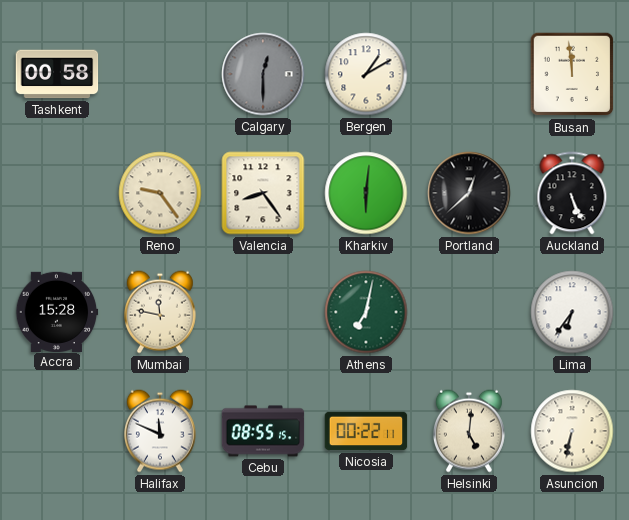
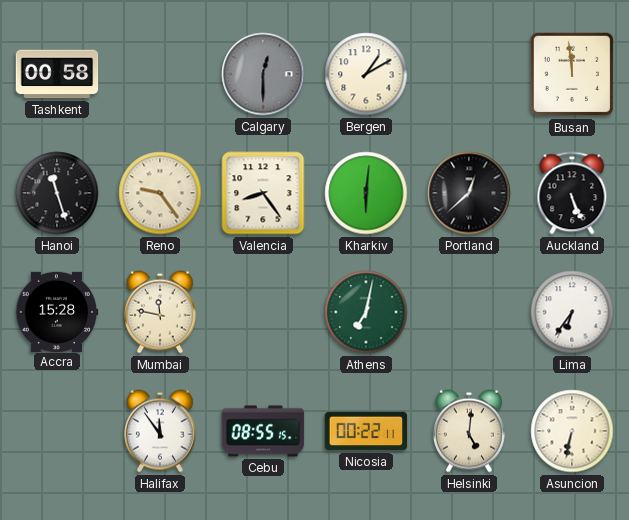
Hanoi: none -> 11:27 (57, 193)
Halifax: 11:49 -> 11:54 (160, 431)
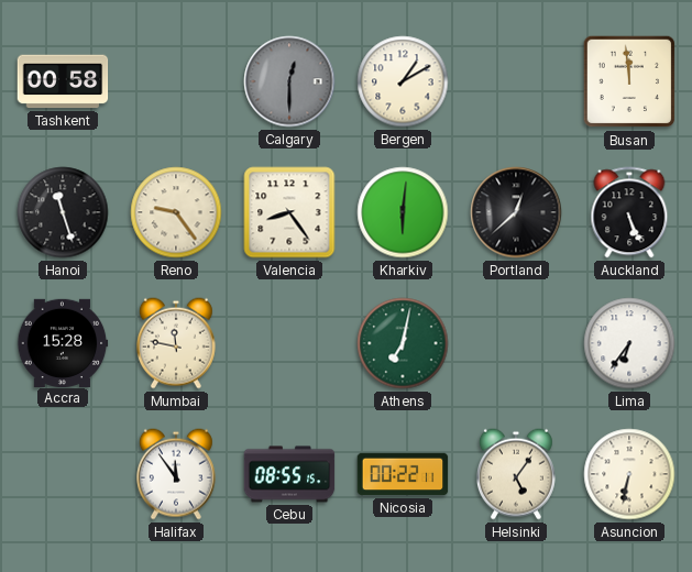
Helsinki: 5:01 -> 5:06 (516, 474)
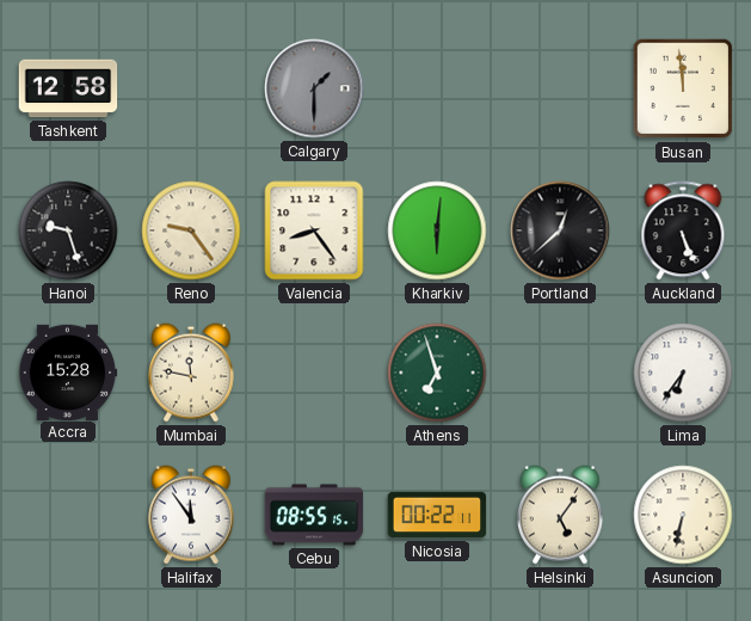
Tashkent: 00:58 -> 12:58 (68, 88)
Calgary: 12:30 -> 1:30 (314, 88)
Bergen: 1:10 -> none (403, 81)
Hanoi: 11:27 -> 9:27 (68, 230)
Athens: 7:02 -> 6:57 (437, 373)
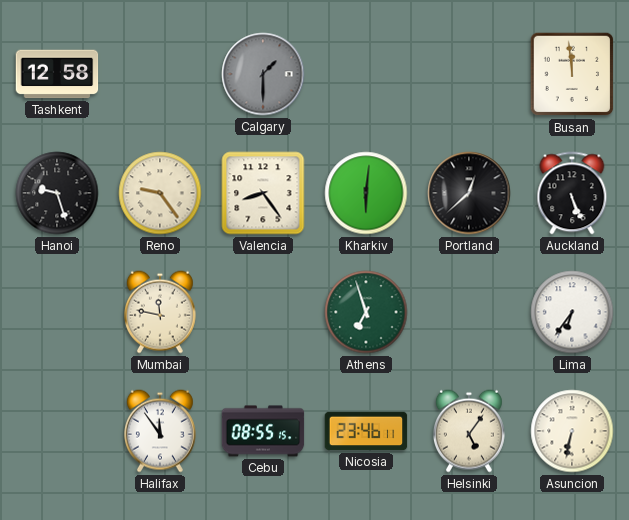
Accra: 15:28 -> none (68, 371)
Nicosia: 00:22 -> 23:46 (366, 431)
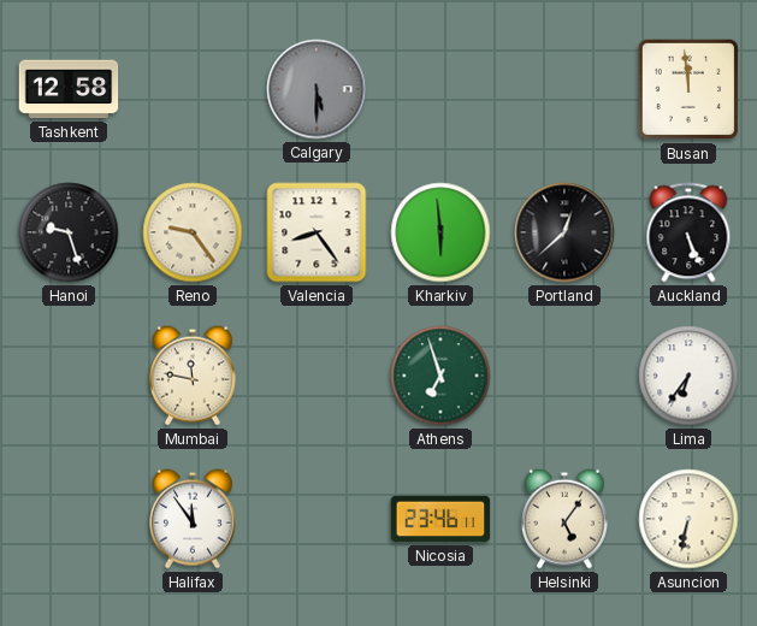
Calgary: 1:30 -> 5:30 (317, 89)
Kharkiv: 6:01 -> 5:59 (440, 232)
Cebu: 08:55 -> none (263, 431)
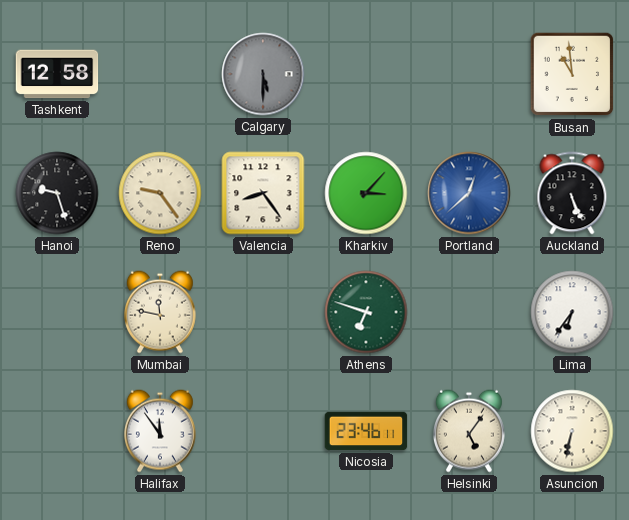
Busan: 11:59 -> 10:59 (572, 74)
Kharkiv: 5:59 -> 3:07 (366, 193)
Portland dial: black -> blue (469, 193)
Athens: 6:57 -> 6:48 (366, 312)
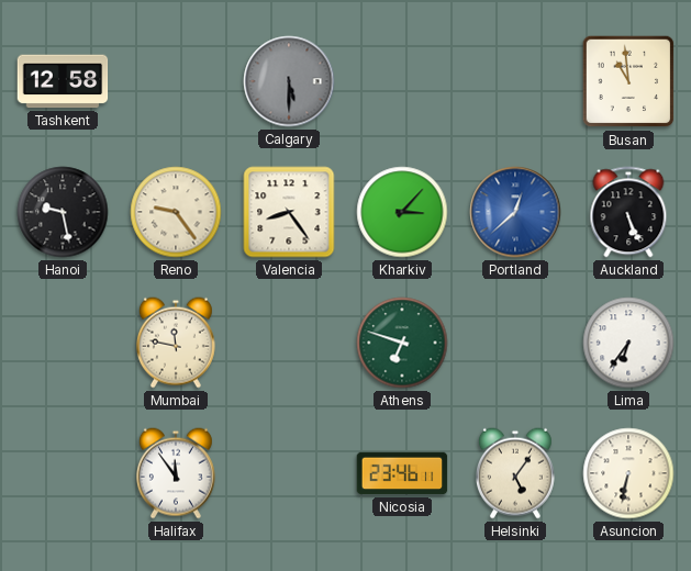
Hanoi: 9:27 -> 9:28 (63, 212)
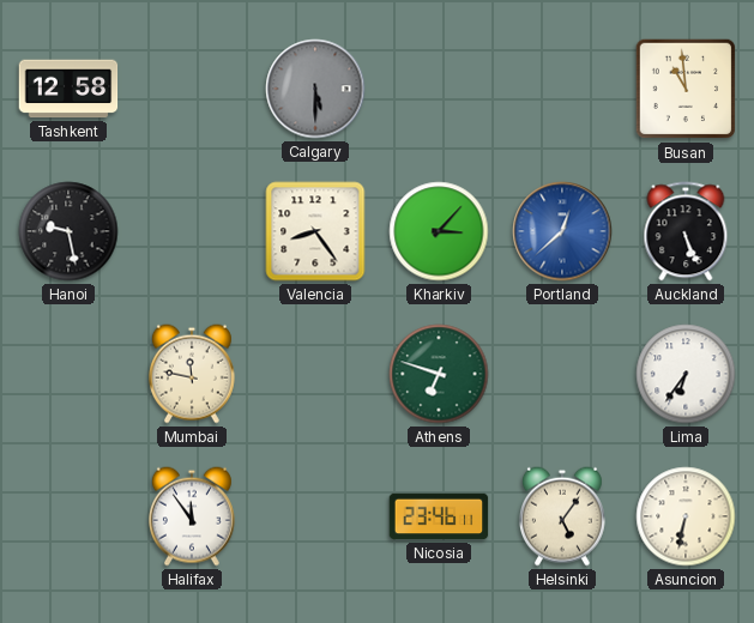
Reno: 9:24 -> none (176, 212)
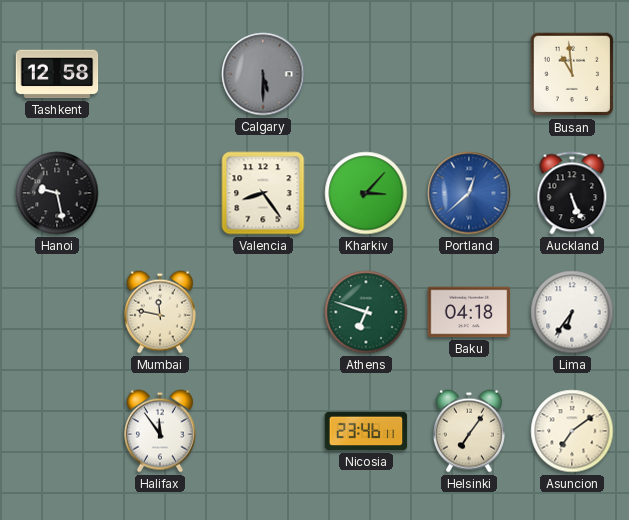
Baku: none -> 04:18 (469, 312)
Helsinki: 5:06 -> 7:06 (469, 431)
Asuncion: 6:32 -> 7:09 (572, 431)
